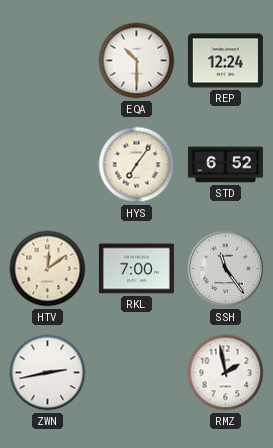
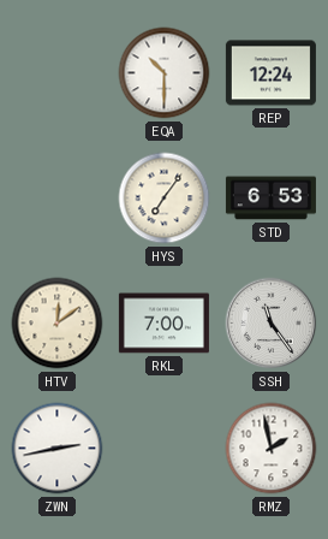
STD: 6:52 -> 6:53 (270, 199)
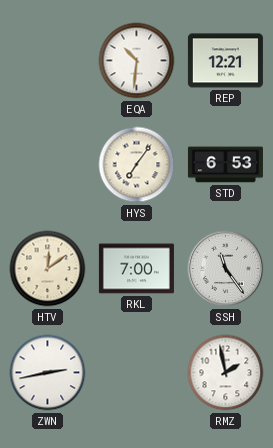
EQA: 10:30 -> 10:31 (137, 61)
REP: 12:24 -> 12:21 (225, 61)
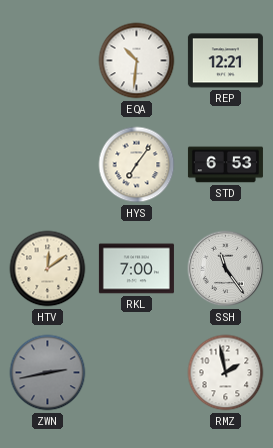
ZWN dial: white -> grey (48, 373)
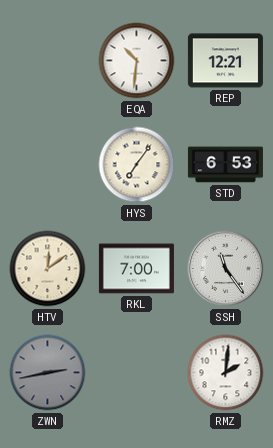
RMZ: 1:58 -> 2:01 (226, 373)
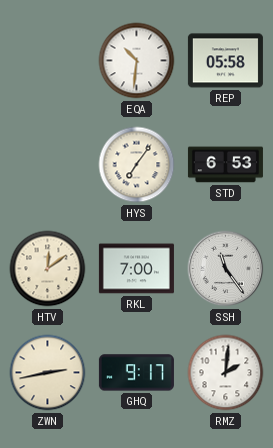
REP: 12:21 -> 05:58 (225, 61)
ZWN dial: grey -> cream (48, 373)
GHQ: none -> 9:17 (136, 373)
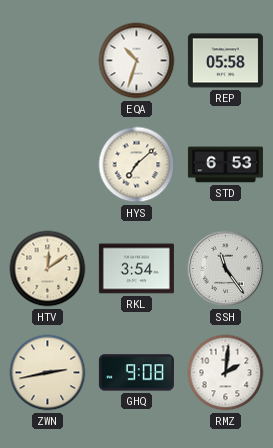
EQA: 10:31 -> 10:33 (137, 61)
HYS: 7:06 -> 7:08 (137, 165)
RKL: 7:00 -> 3:54 (136, 269)
GHQ: 9:17 -> 9:08 (136, 373)
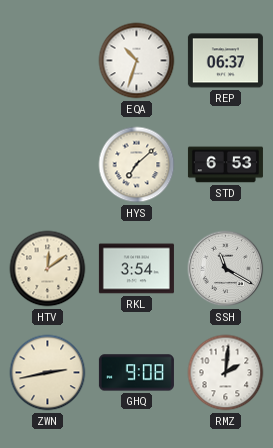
REP: 05:58 -> 06:37 (225, 61)
SSH: 11:24 -> 11:20 (226, 269)
